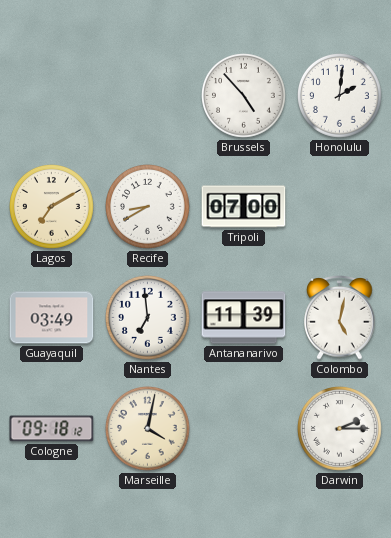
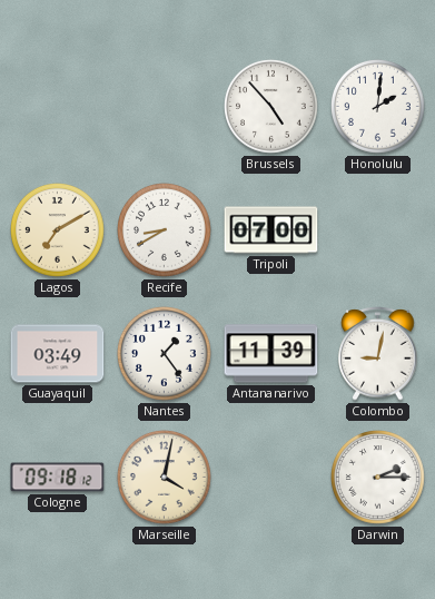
Nantes: 6:59 -> 1:24 (165, 354)
Colombo: 5:02 -> 9:02 (378, 354)
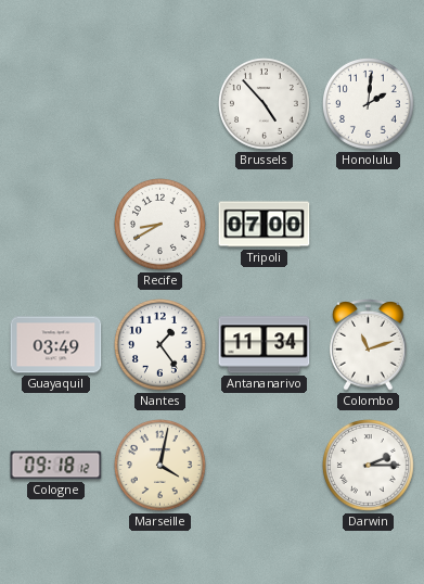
Lagos: 7:10 -> none (58, 230)
Antananarivo: 11:39 -> 11:34 (265, 345)
Colombo: 9:02 -> 11:12 (369, 345)
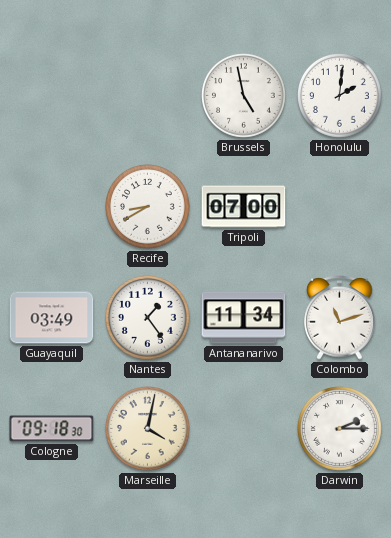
Brussels: 4:53 -> 4:58 (244, 96)
Cologne: 09:18:12 -> 09:18:30 (52, 429)
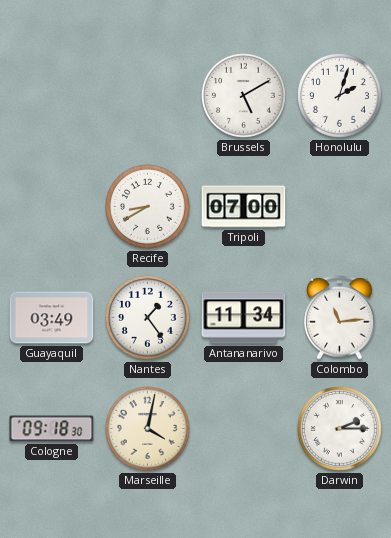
Brussels: 4:58 -> 5:10 (244, 96)
Honolulu: 2:01 -> 2:03 (340, 96)
Colombo: 11:12 -> 11:14 (340, 318)
